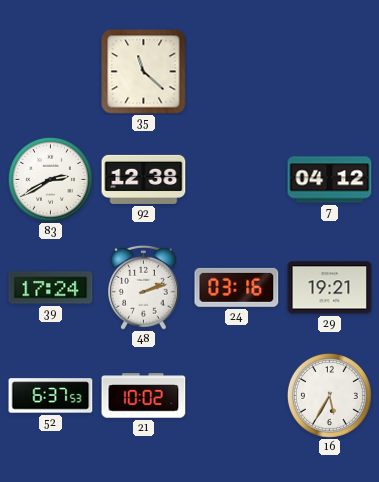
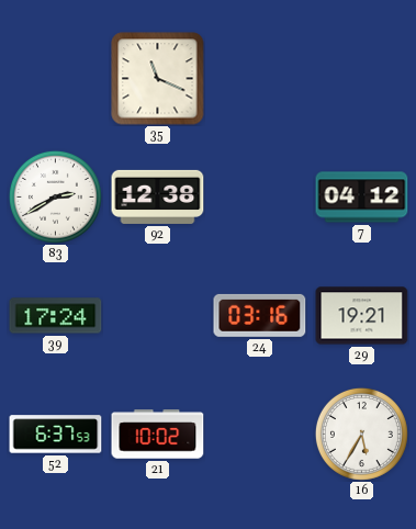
35: 11:22 -> 11:19 (158, 79)
48: 2:12 -> none (144, 287)
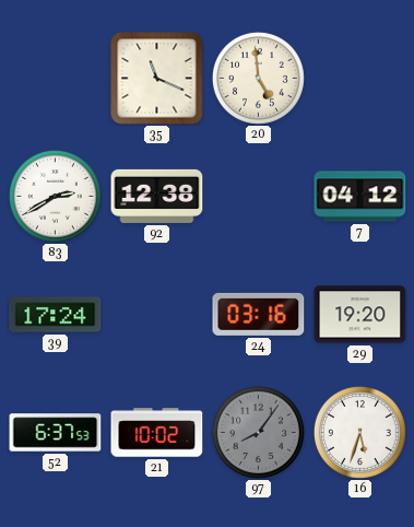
20: none -> 4:59 (258, 78)
29: 19:21 -> 19:20 (360, 315)
97: none -> 8:06 (258, 432)
16: 5:35 -> 5:33 (359, 432)
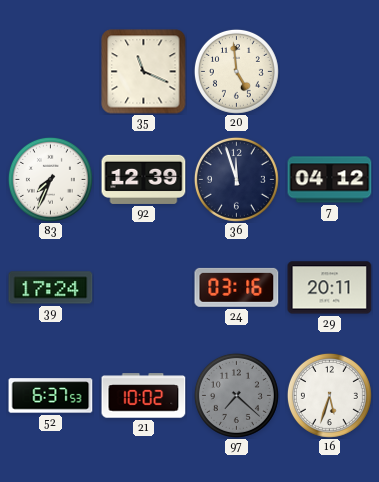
83: 2:40 -> 7:34 (50, 179)
92: 12:38 -> 12:39 (144, 179)
36: none -> 11:57 (236, 179)
29: 19:20 -> 20:11 (330, 288)
97: 8:06 -> 7:22 (236, 395)
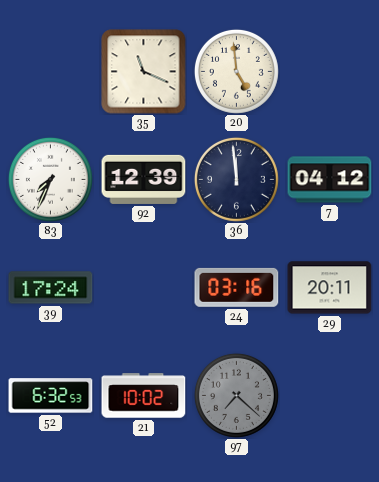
36: 11:57 -> 11:59 (236, 179)
52: 6:37 -> 6:32 (51, 396)
16: 5:33 -> none (329, 395)
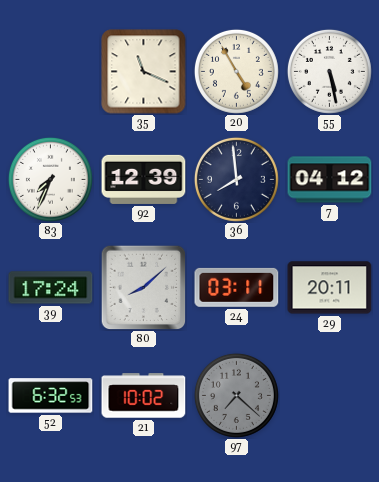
20: 4:59 -> 4:55 (236, 71)
55: none -> 5:28 (329, 71)
36: 11:59 -> 7:59 (236, 179)
80: none -> 8:08 (143, 287)
24: 03:16 -> 03:11 (237, 287)
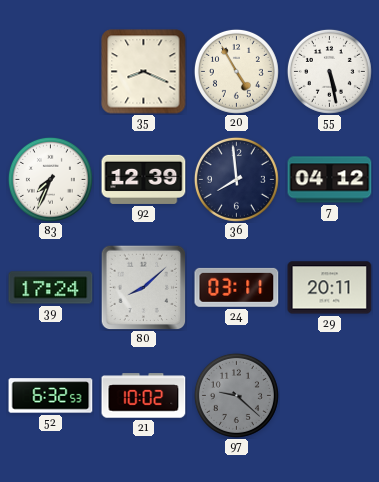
35: 11:19 -> 8:19 (144, 72)
97: 7:22 -> 9:22 (236, 395)
